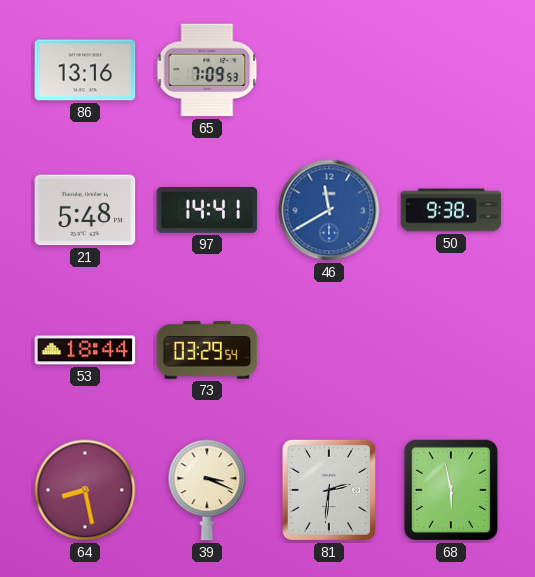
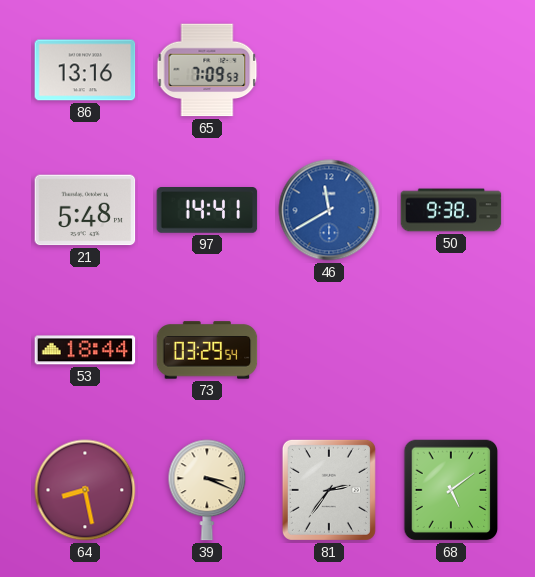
81: 2:31 -> 2:36 (329, 490)
68: 5:58 -> 5:09 (451, 490)
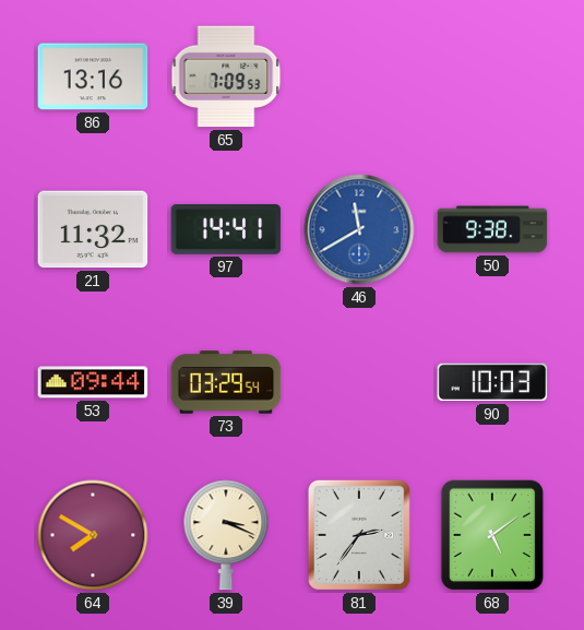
21: 5:48 -> 11:32 (93, 229)
53: 18:44 -> 09:44 (93, 382)
90: none -> 10:03 (492, 382)
64: 8:28 -> 7:50 (93, 535)
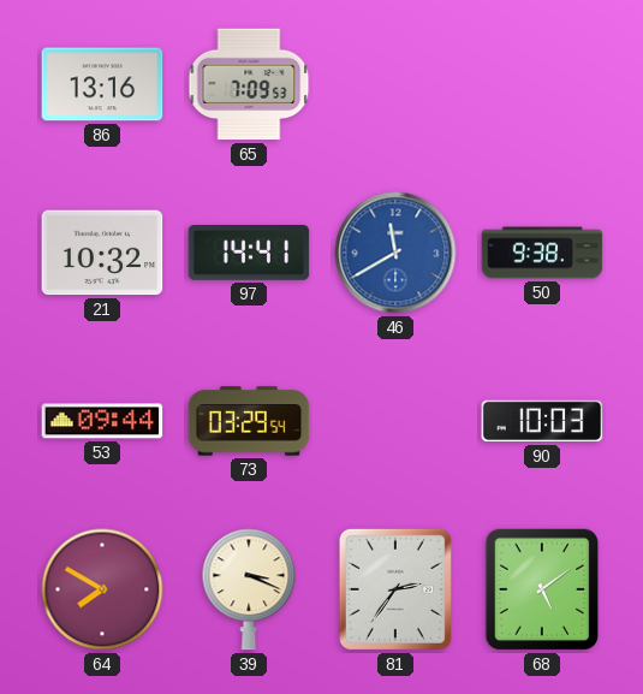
21: 11:32 -> 10:32 (102, 253)
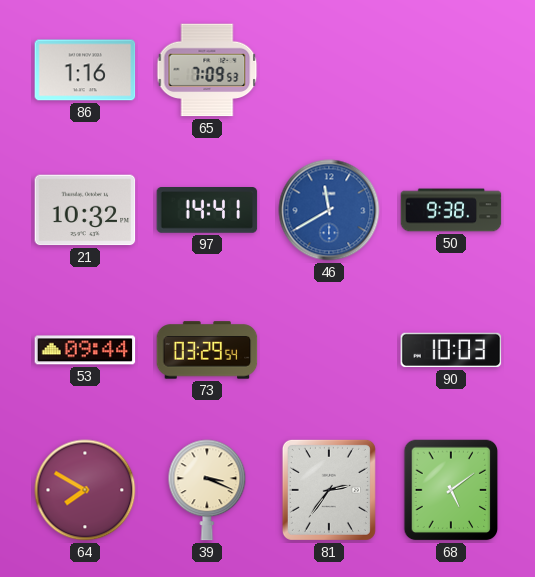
86: 13:16 -> 1:16 (85, 70)
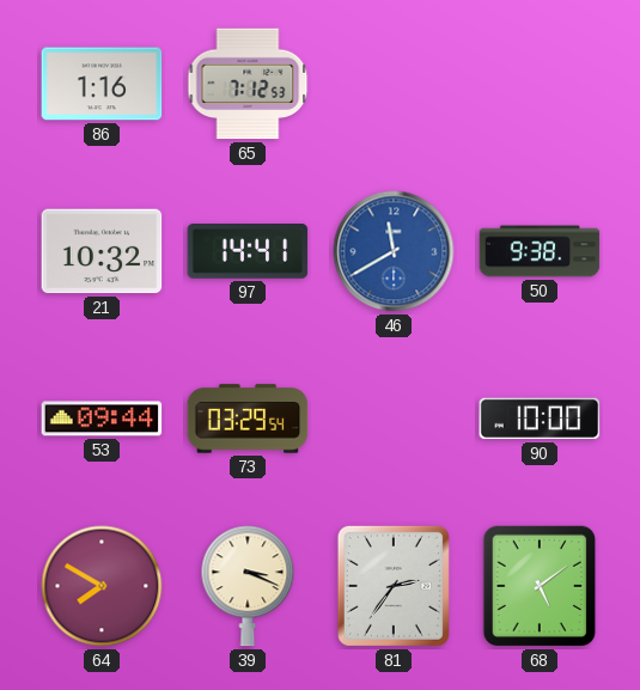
65: 7:09 -> 7:12 (248, 84)
90: 10:03 -> 10:00 (540, 419)
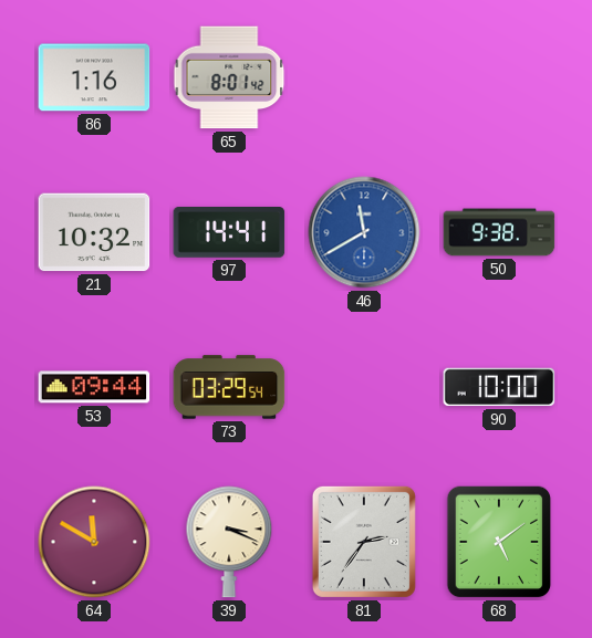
65: 7:12 -> 8:01 (229, 77)
64: 7:50 -> 11:50 (94, 542)
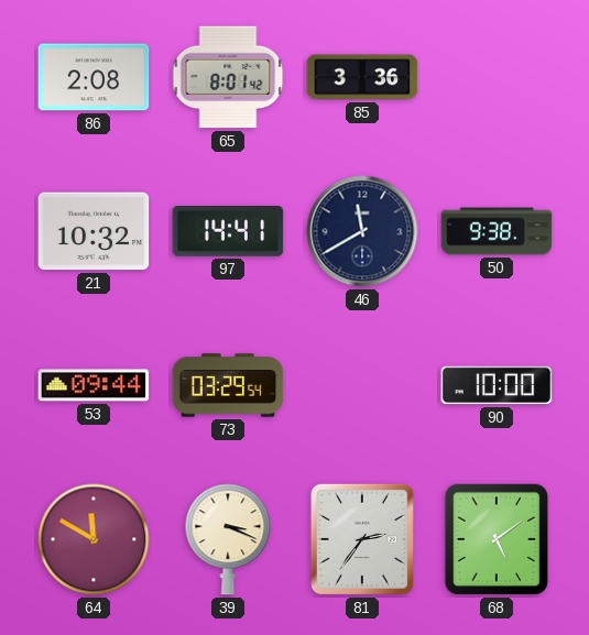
86: 1:16 -> 2:08 (94, 77)
85: none -> 3:36 (362, 77)
46 dial: blue -> navy (362, 231)
